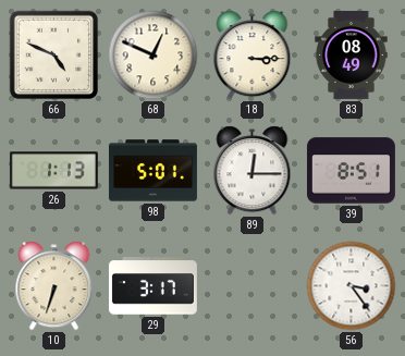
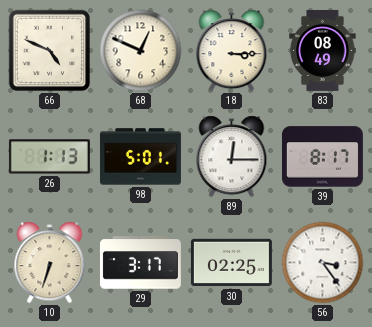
39: 8:51 -> 8:17 (322, 157)
30: none -> 02:25 (231, 263)
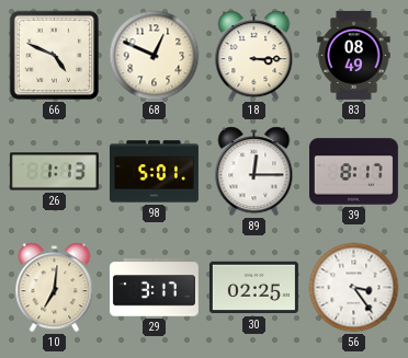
10: 6:33 -> 7:01 (55, 288)
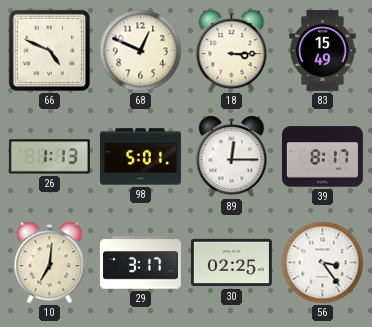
83: 08:49 -> 15:49 (323, 50)
